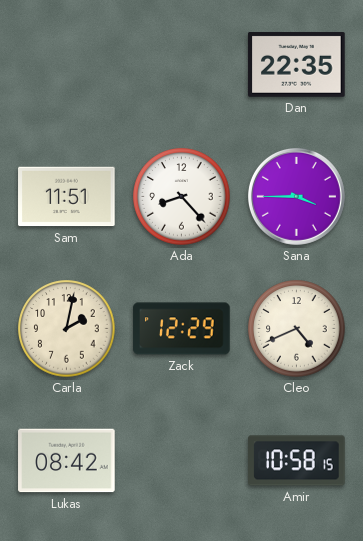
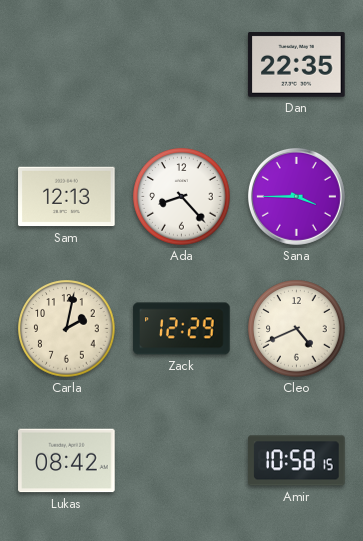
Sam: 11:51 -> 12:13 (67, 197)
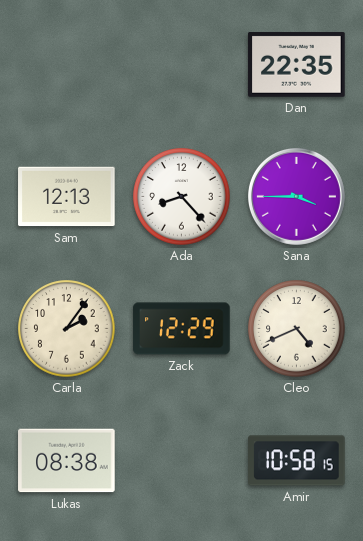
Carla: 2:02 -> 2:06 (67, 329)
Lukas: 08:42 -> 08:38 (67, 461)
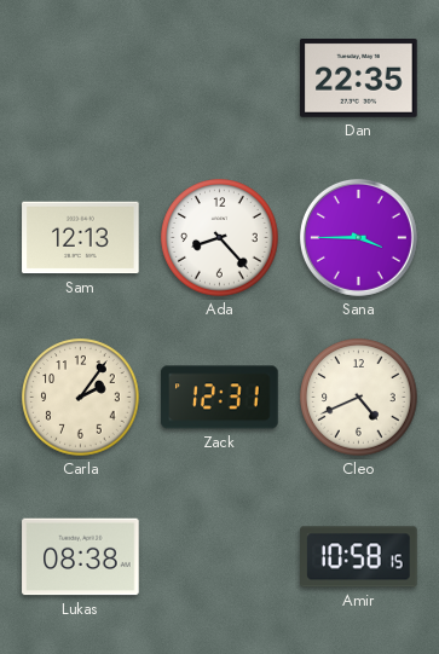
Zack: 12:29 -> 12:31 (220, 398)
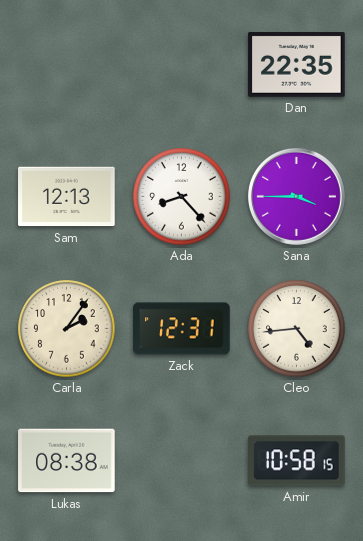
Cleo: 4:41 -> 4:44 (297, 329)
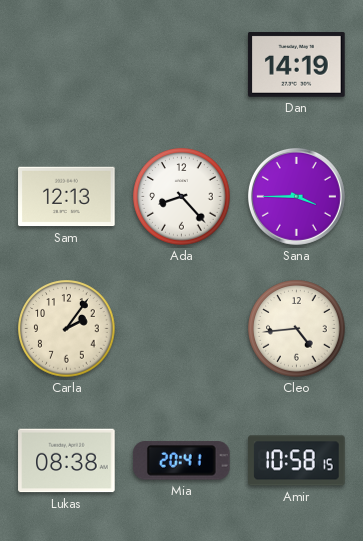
Dan: 22:35 -> 14:19 (297, 65)
Zack: 12:31 -> none (182, 329)
Mia: none -> 20:41 (182, 461)
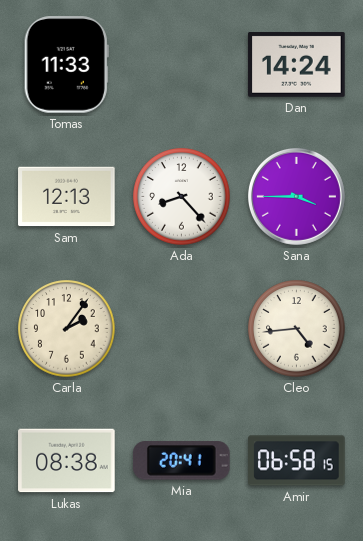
Tomas: none -> 11:33 (66, 65)
Dan: 14:19 -> 14:24 (297, 65)
Amir: 10:58 -> 06:58 (297, 461)
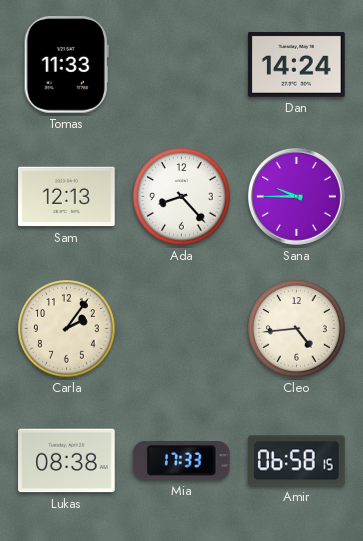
Sana: 3:45 -> 9:45 (296, 196)
Mia: 20:41 -> 17:33 (182, 461)
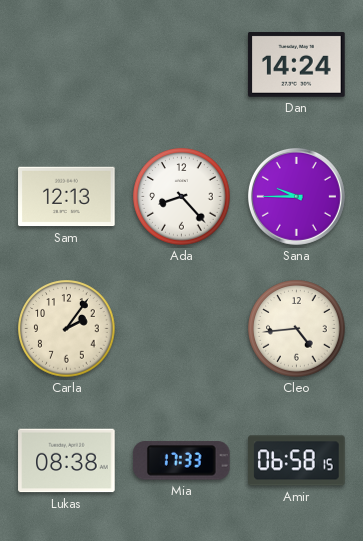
Tomas: 11:33 -> none (66, 65)
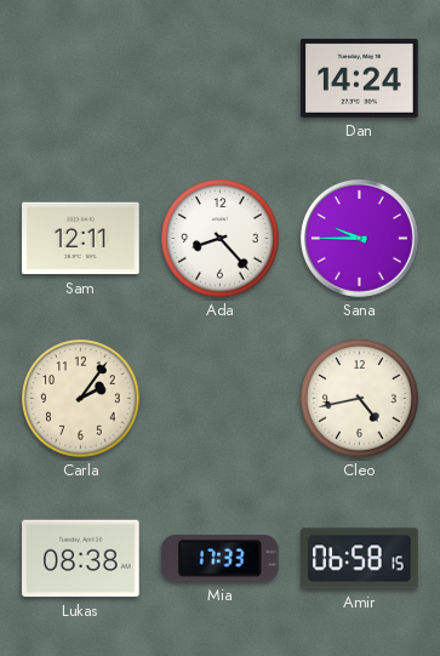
Sam: 12:13 -> 12:11 (81, 239)
Cleo: 4:44 -> 4:43 (360, 399)
